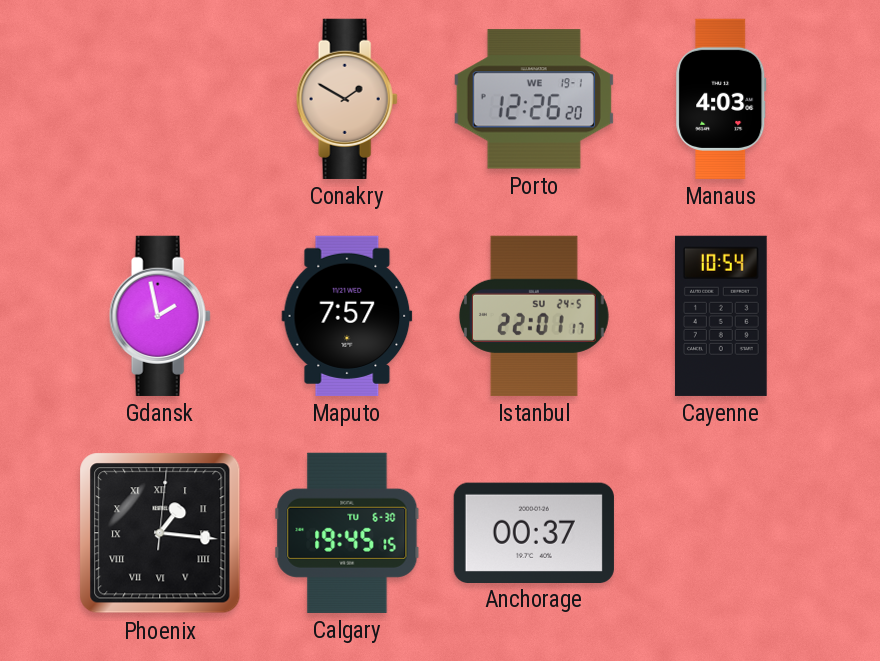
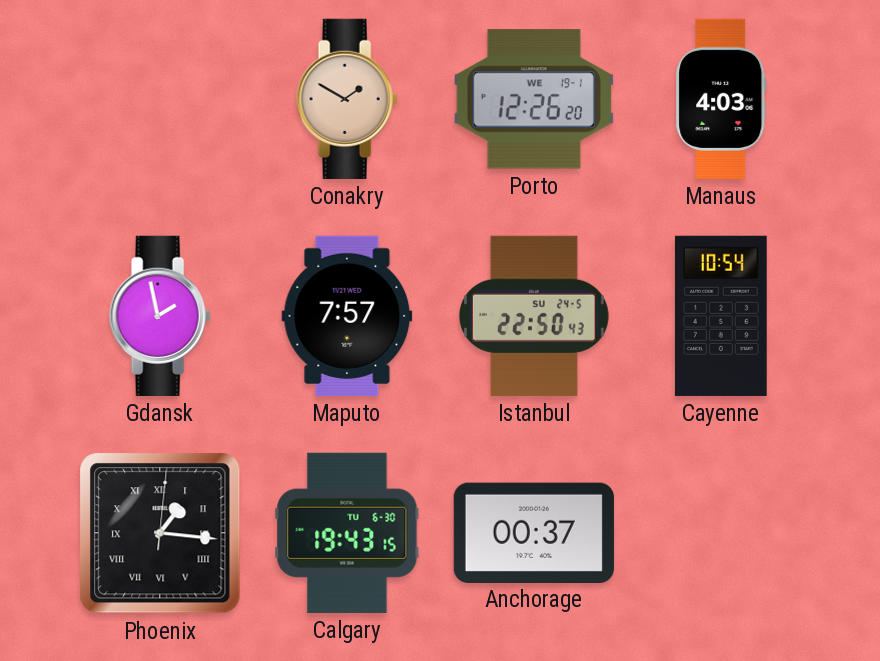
Istanbul: 22:01 -> 22:50 (534, 316)
Calgary: 19:45 -> 19:43 (347, 533)
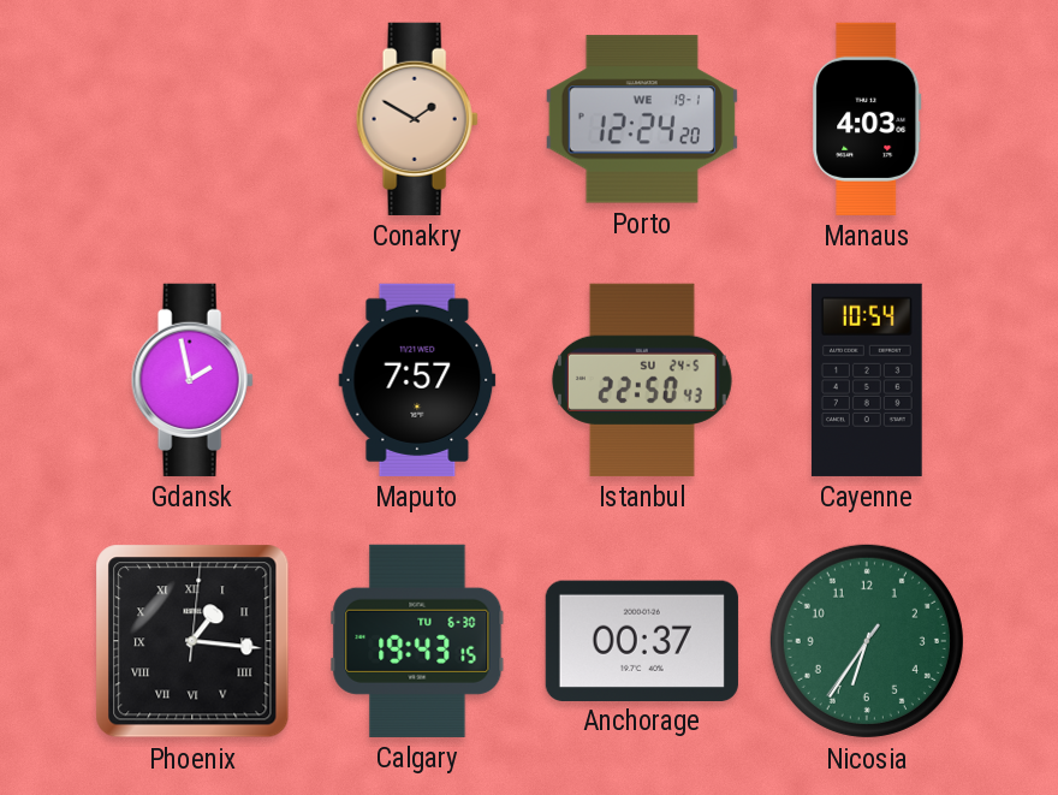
Porto: 12:26 -> 12:24 (642, 119)
Nicosia: none -> 6:35 (867, 641)
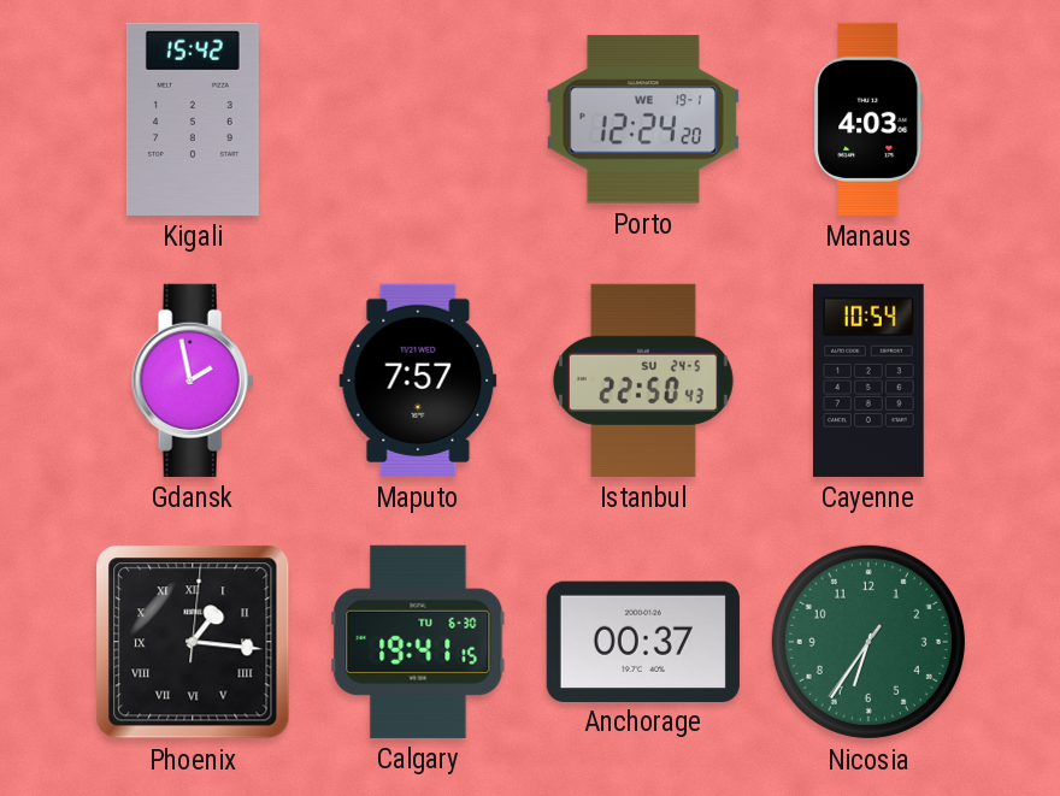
Kigali: none -> 15:42 (193, 119)
Conakry: 1:50 -> none (417, 119)
Calgary: 19:43 -> 19:41 (418, 642)
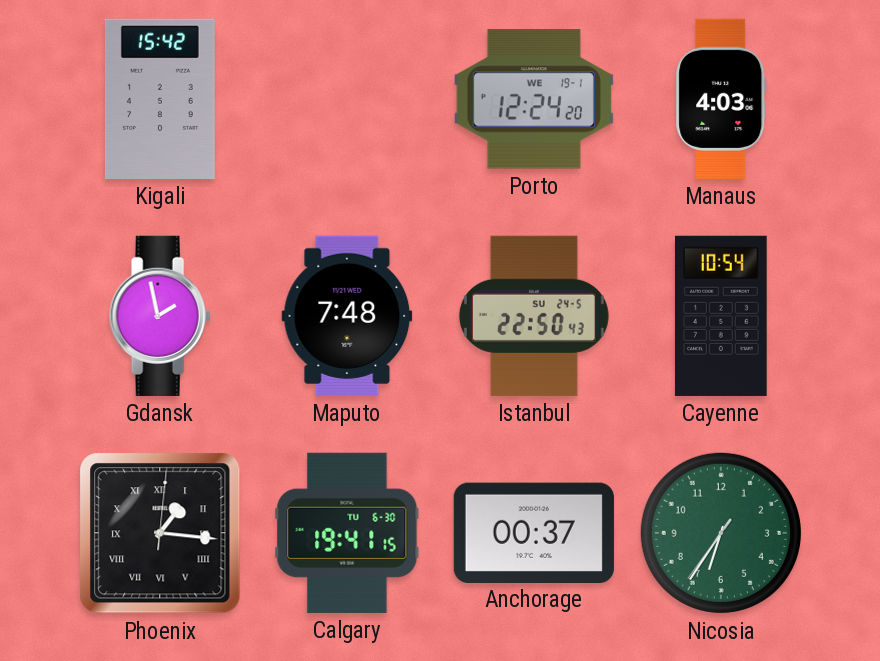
Maputo: 7:57 -> 7:48 (347, 316)
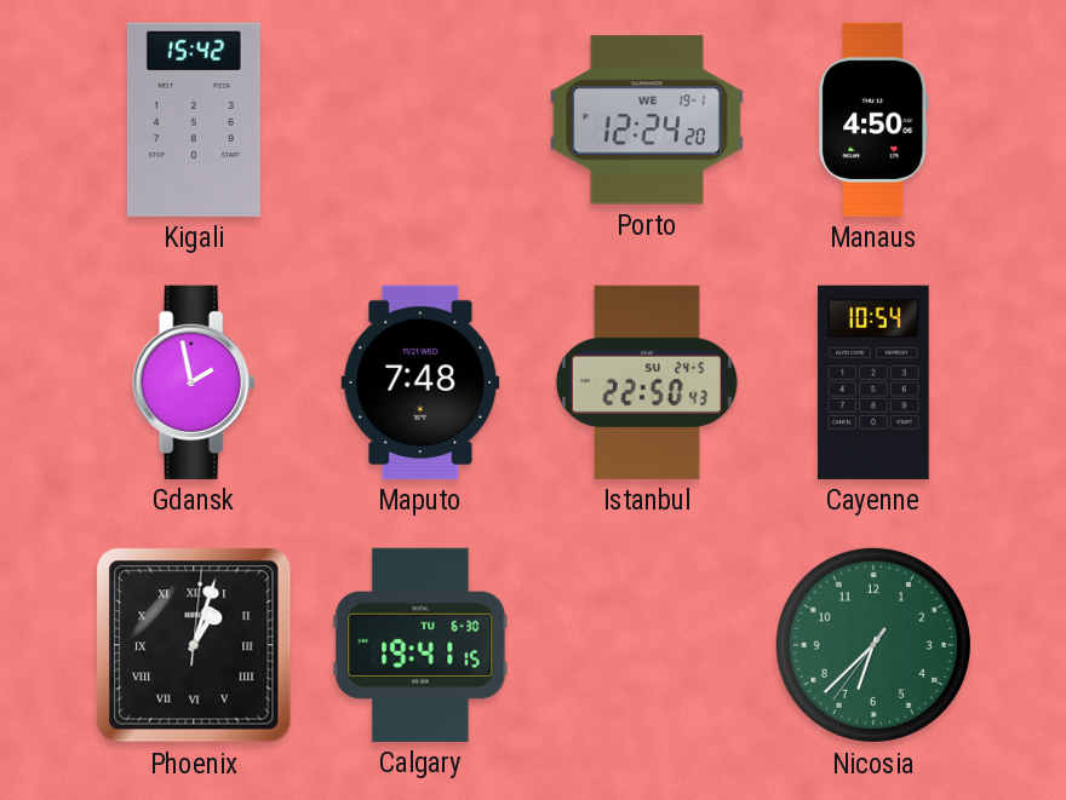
Manaus: 4:03 -> 4:50 (873, 120)
Phoenix: 1:16 -> 1:03 (194, 645)
Anchorage: 00:37 -> none (534, 532)
Nicosia: 6:35 -> 6:37 (873, 645)
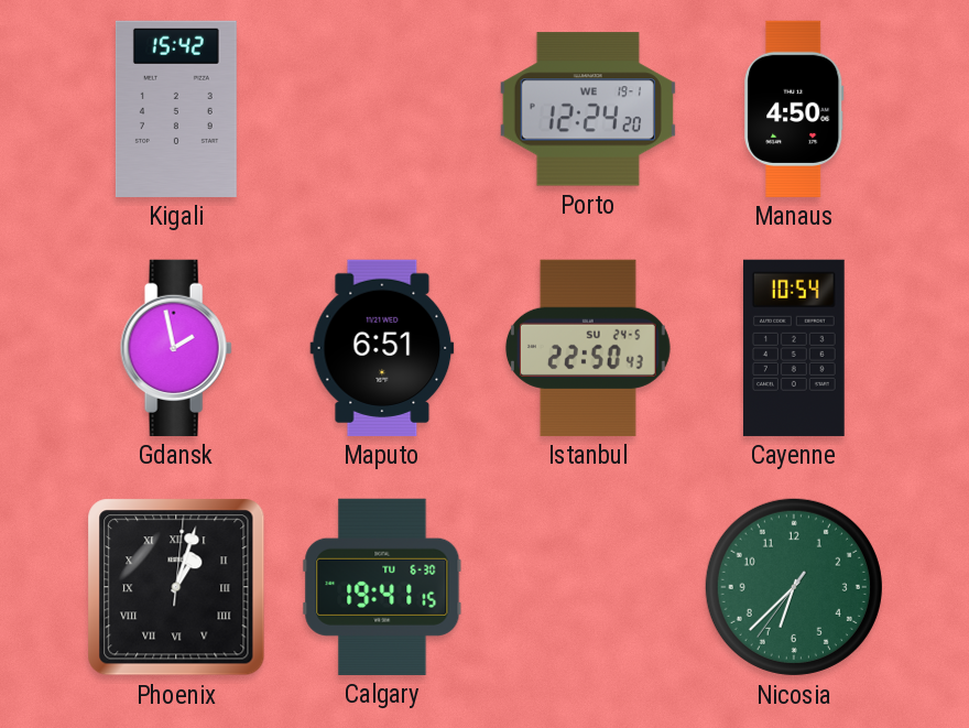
Maputo: 7:48 -> 6:51 (382, 348)
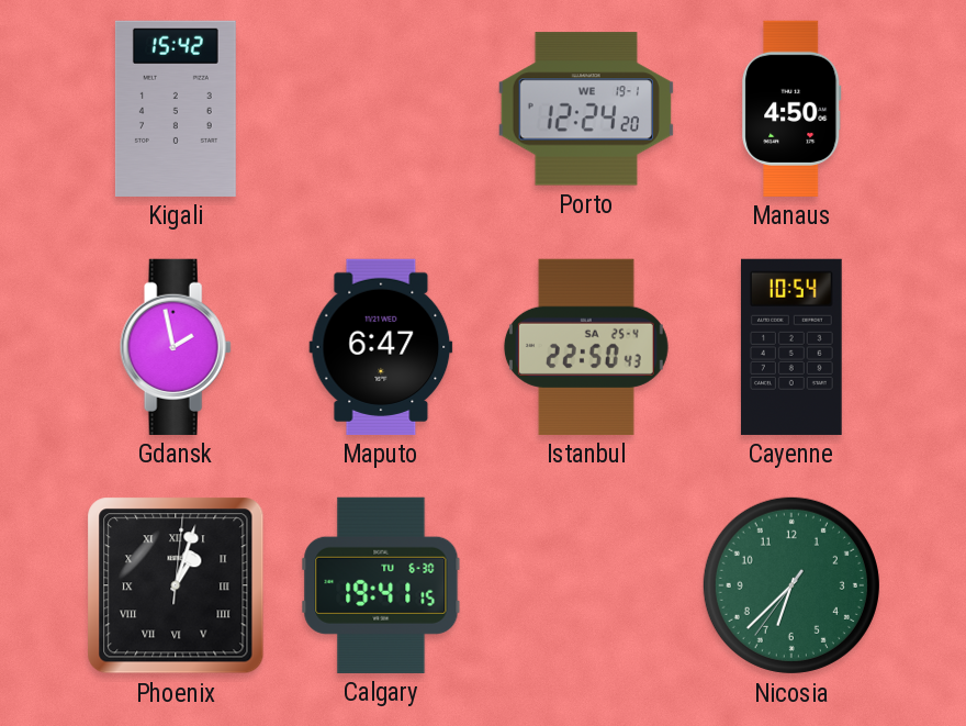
Maputo: 6:51 -> 6:47 (381, 347)
Istanbul date: SU 24-5 -> SA 25-4 (586, 347)
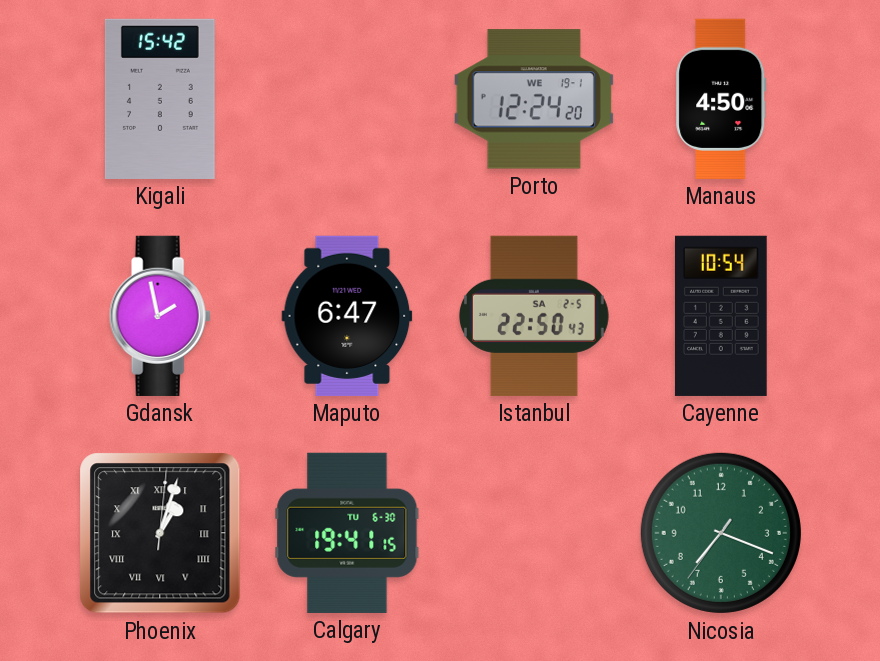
Istanbul date: SA 25-4 -> SA 2-5 (534, 316)
Nicosia: 6:37 -> 7:18 (721, 533)
